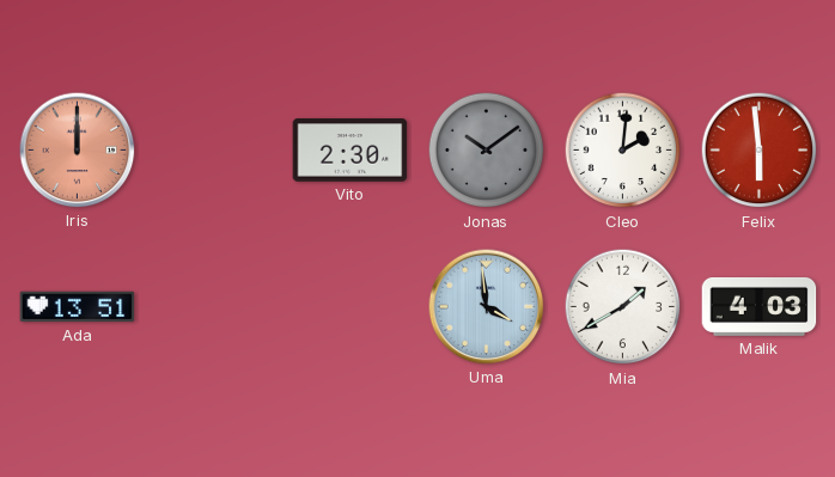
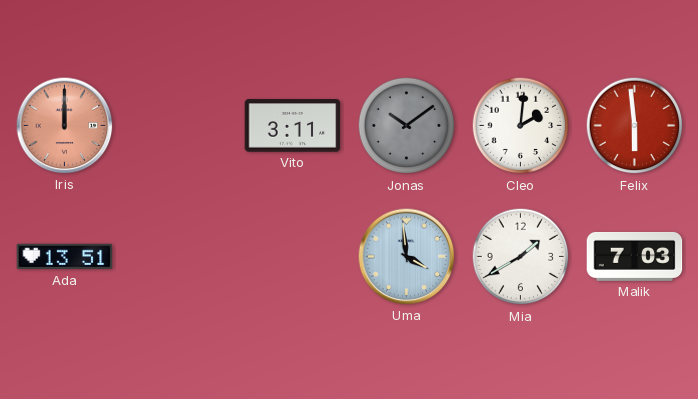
Vito: 2:30 -> 3:11 (293, 126)
Malik: 4:03 -> 7:03 (635, 256)
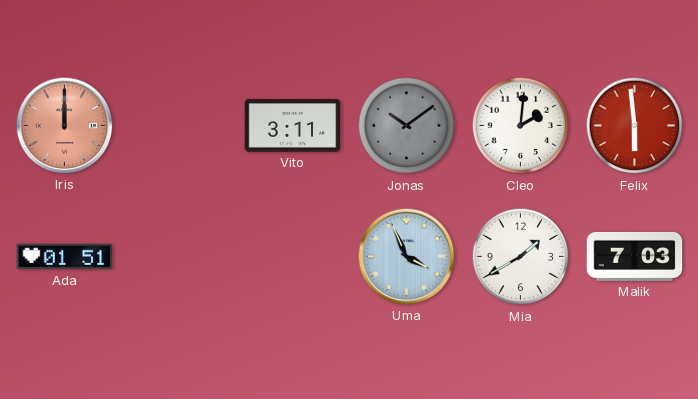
Ada: 13:51 -> 01:51 (65, 257)
Uma: 3:59 -> 3:56 (407, 257)
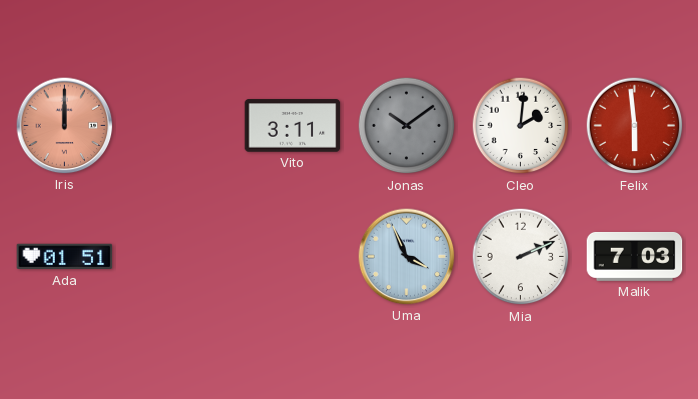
Mia: 1:40 -> 2:11 (521, 257)
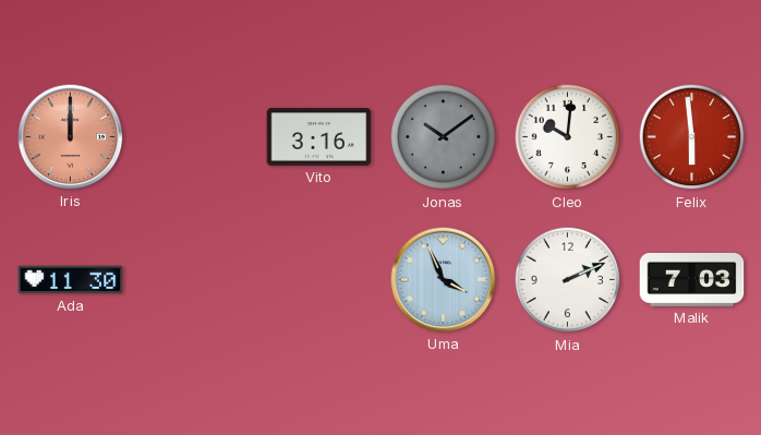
Vito: 3:11 -> 3:16 (319, 137)
Cleo: 2:01 -> 10:01 (568, 137)
Ada: 01:51 -> 11:30 (71, 280)
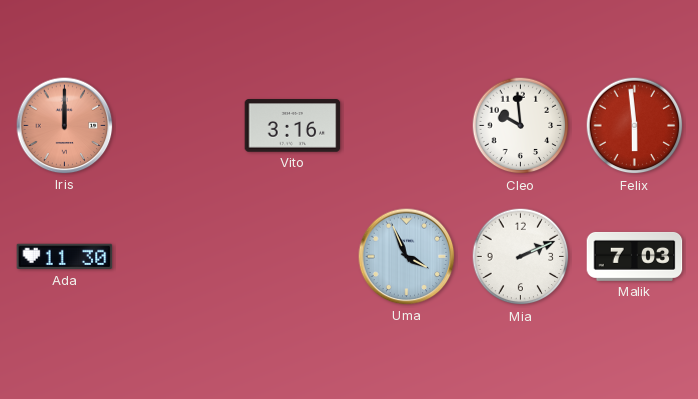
Jonas: 10:09 -> none (444, 137)
Cleo: 10:01 -> 9:59 (521, 126)
